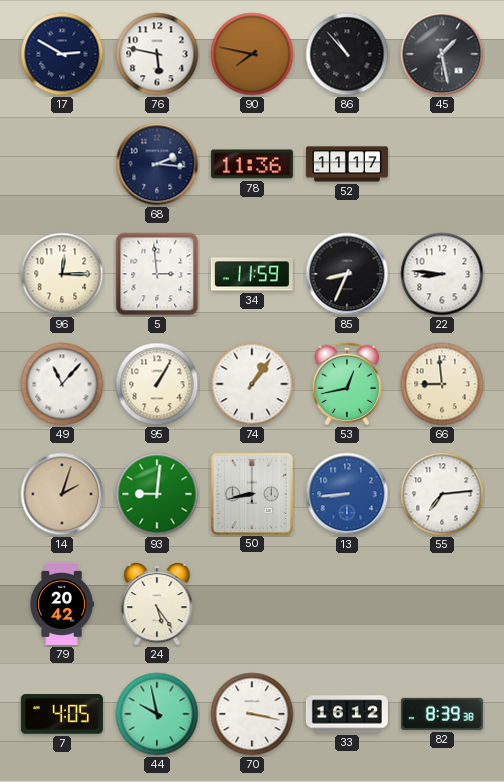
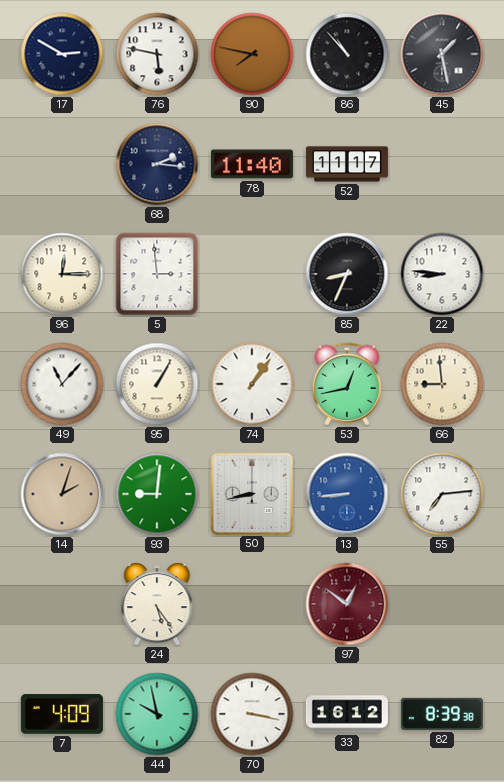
78: 11:36 -> 11:40 (252, 164)
34: 11:59 -> none (252, 274)
79: 20:42 -> none (62, 604)
97: none -> 12:51 (347, 604)
7: 4:05 -> 4:09 (62, 714)
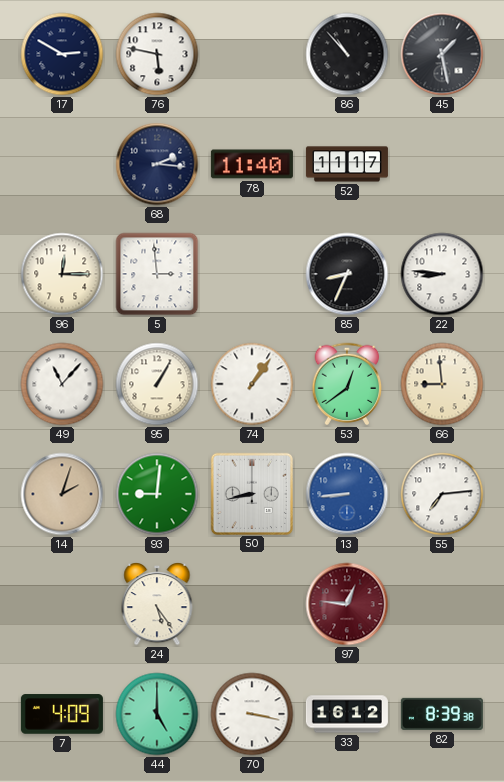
90: 7:47 -> none (252, 54)
53: 12:43 -> 12:39 (347, 384)
97: 12:51 -> 12:46 (347, 604)
44: 9:58 -> 5:00 (157, 714)
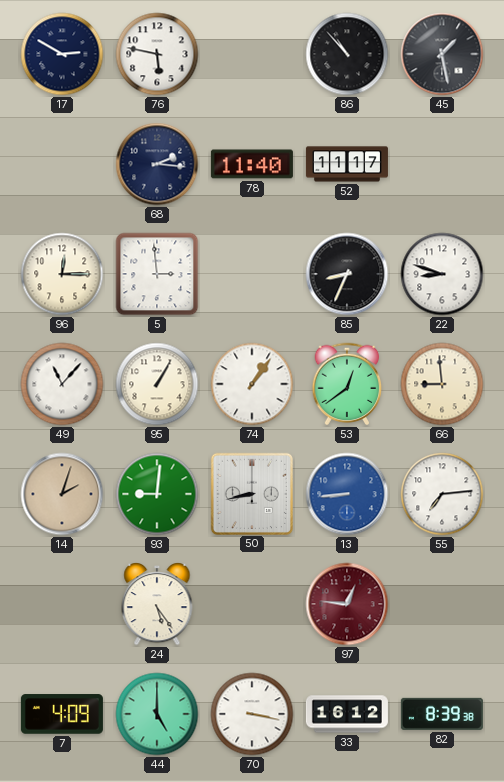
22: 8:46 -> 8:48 (442, 274)
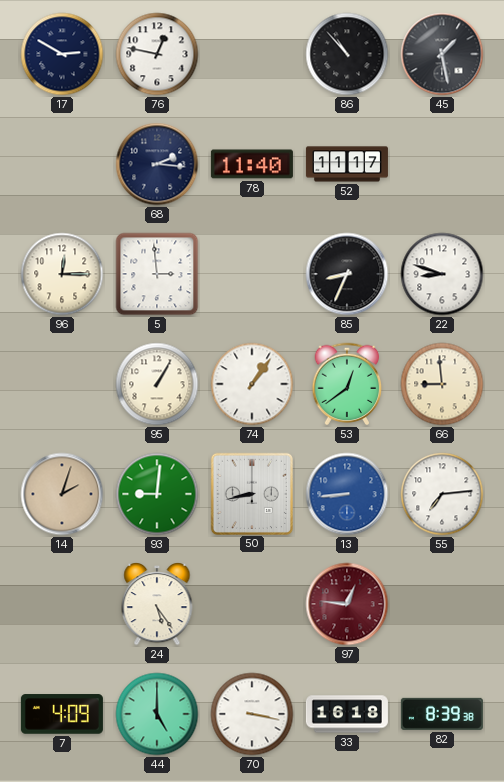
76: 5:47 -> 12:47 (157, 54)
49: 11:07 -> none (62, 384)
33: 16:12 -> 16:18 (347, 714)
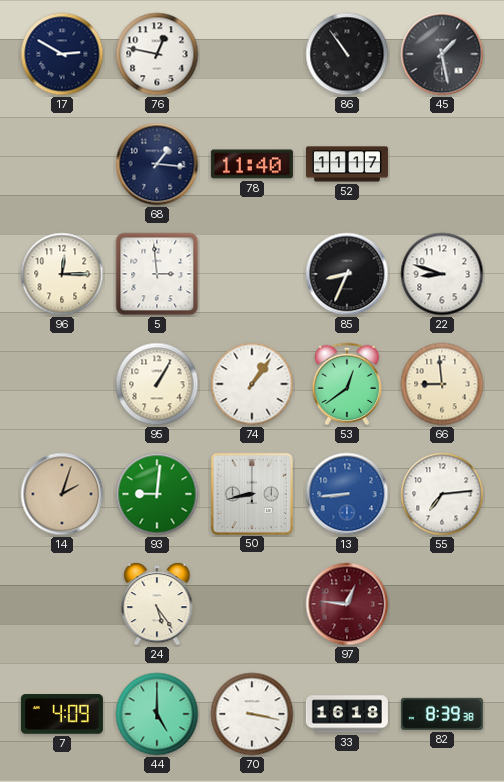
86: 10:53 -> 10:54 (347, 54)
68: 2:16 -> 1:16 (157, 164)
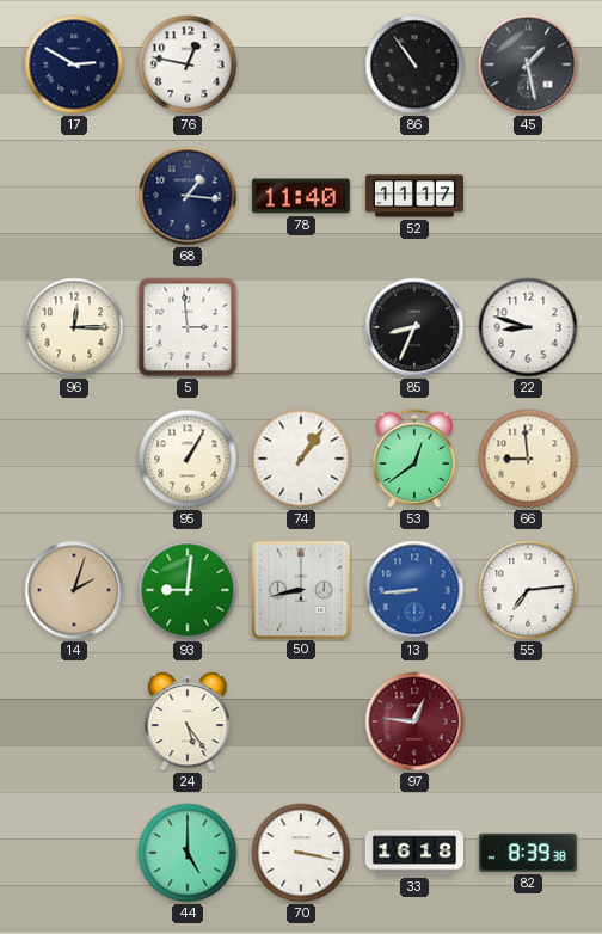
7: 4:09 -> none (62, 714)
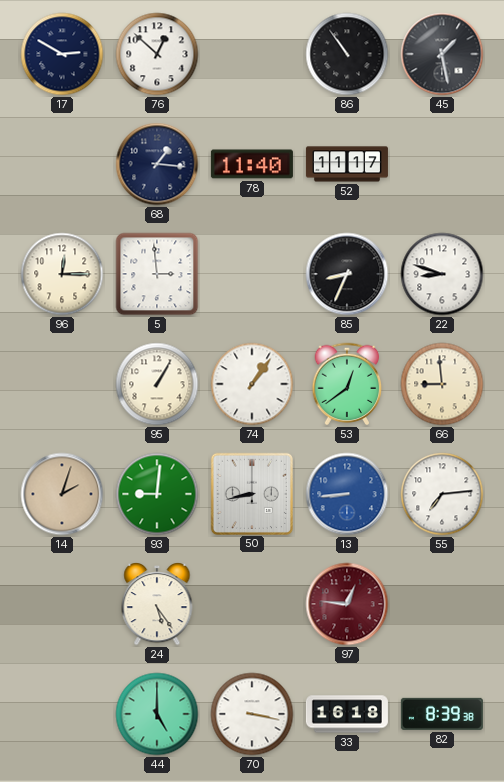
76: 12:47 -> 12:52 (157, 54)
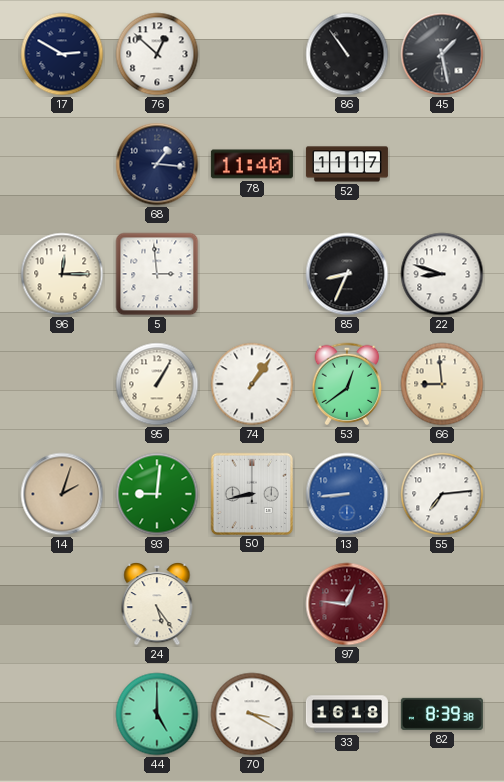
70: 3:17 -> 3:20 (252, 714)
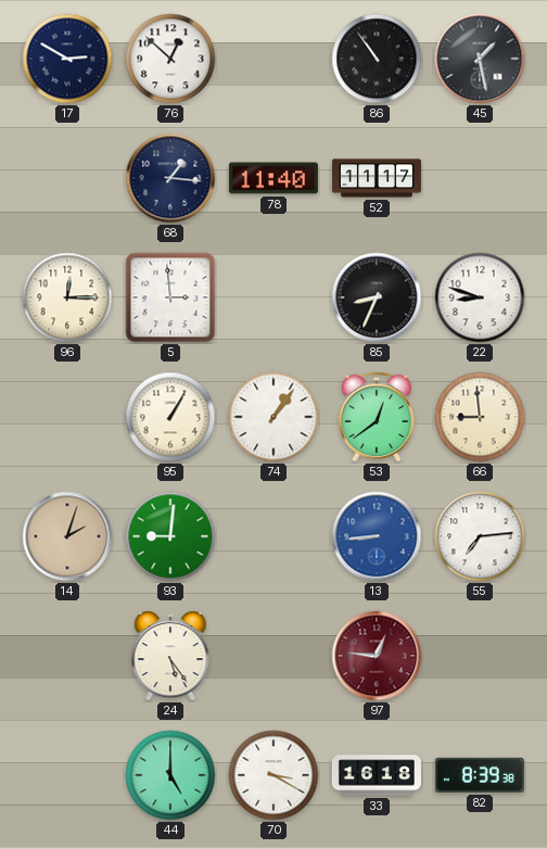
50: 8:43 -> none (251, 493)
